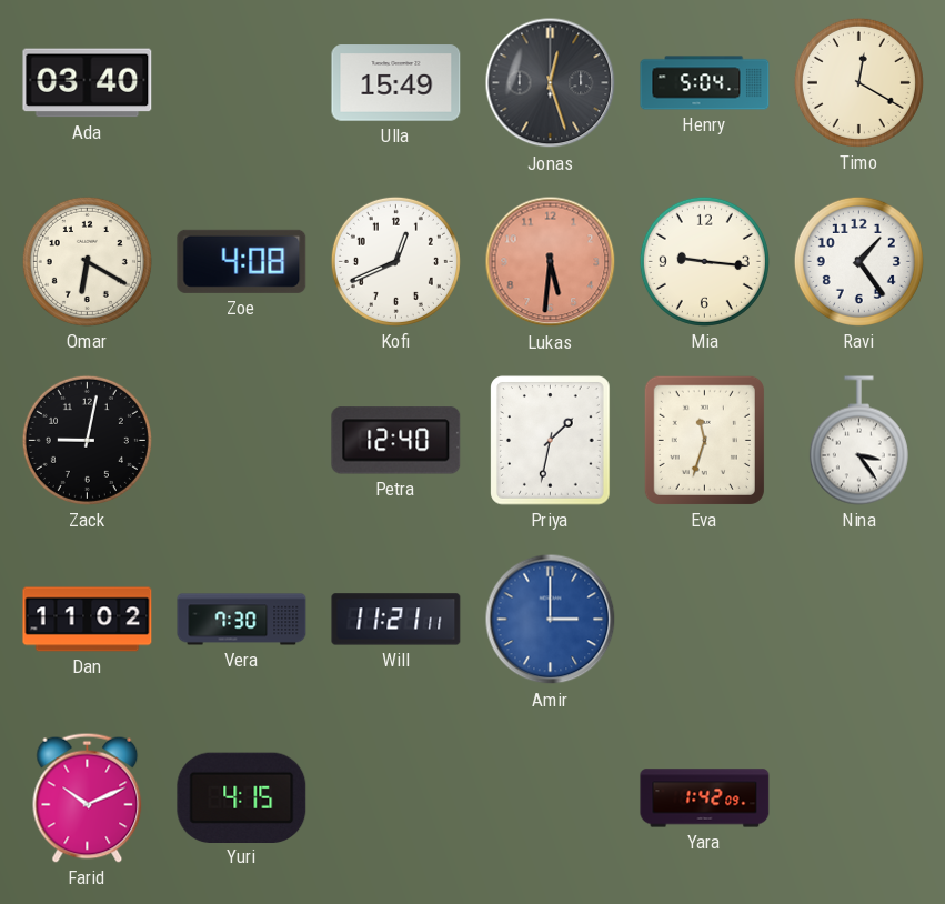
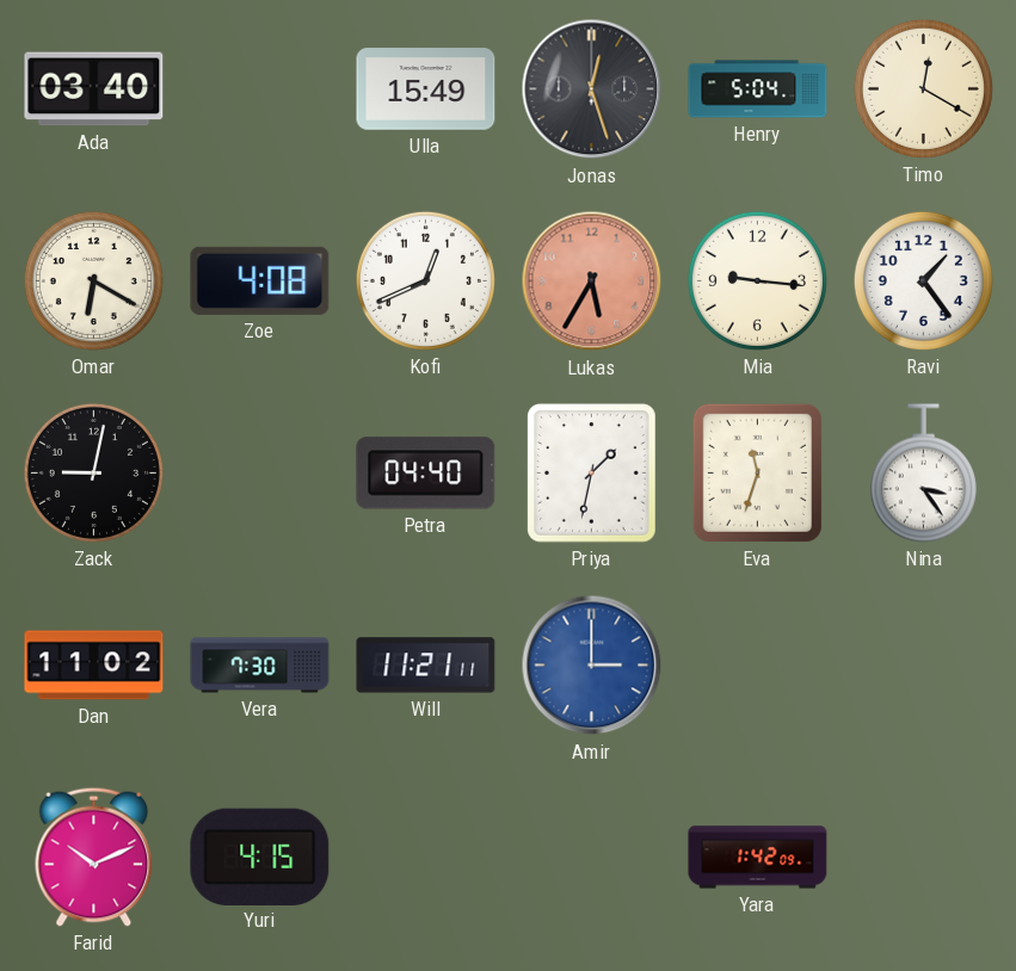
Lukas: 5:31 -> 5:35 (592, 282)
Petra: 12:40 -> 04:40 (426, 474)
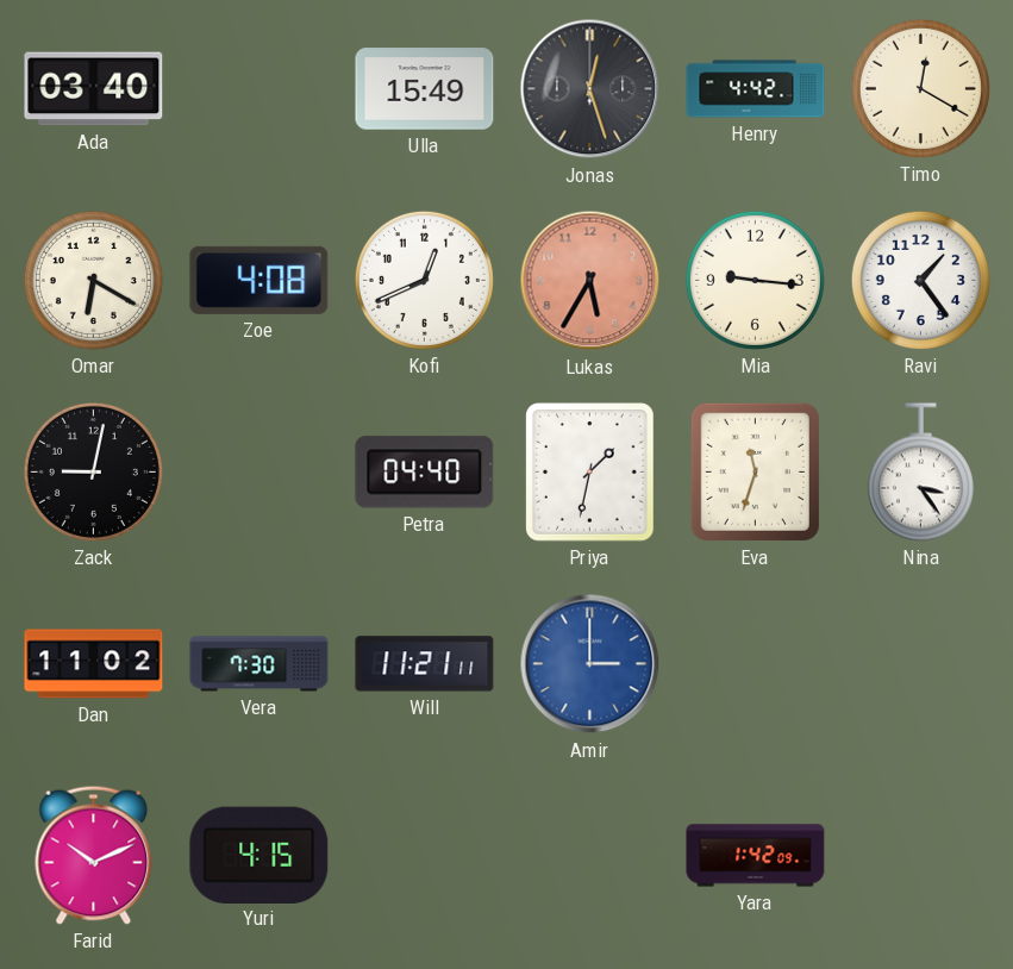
Henry: 5:04 -> 4:42 (756, 89)
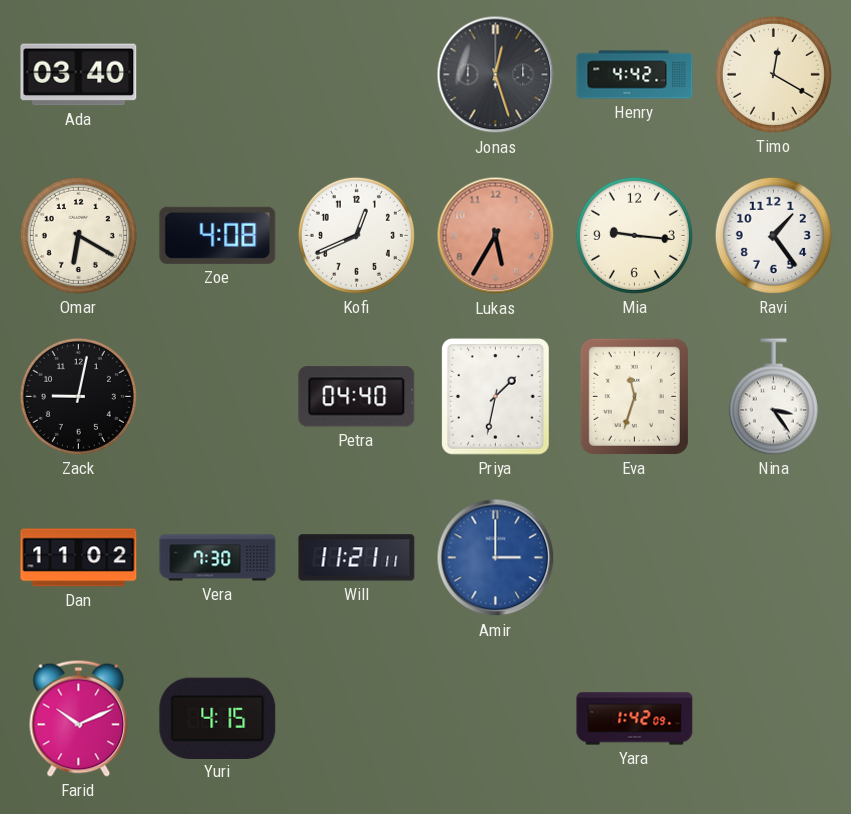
Ulla: 15:49 -> none (425, 89)
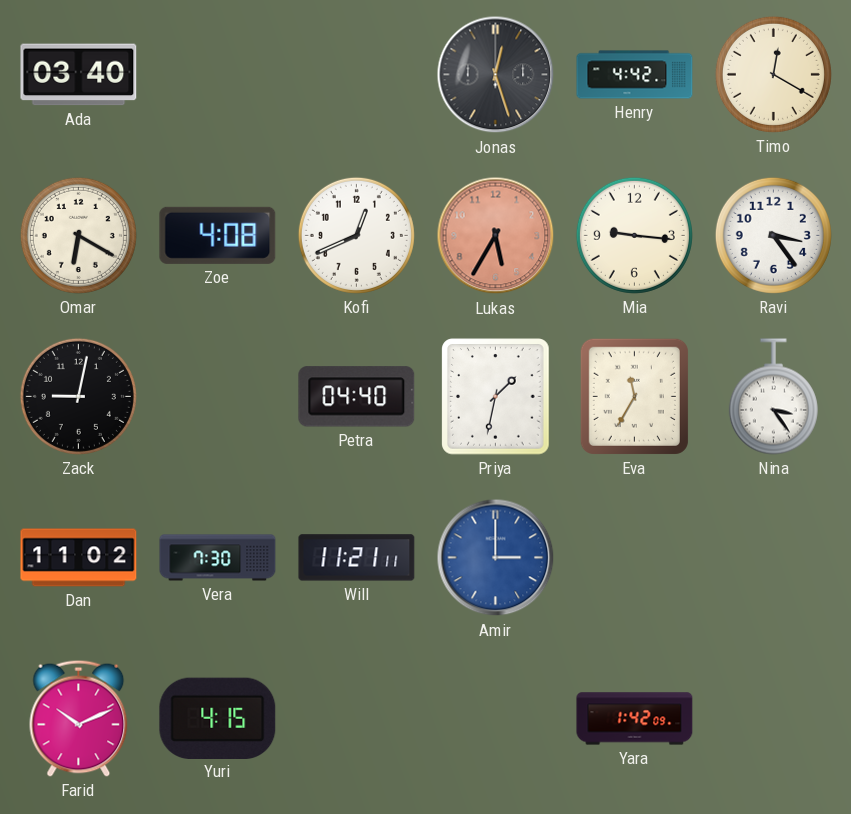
Ravi: 1:24 -> 3:24 (773, 235)
Eva: 11:33 -> 11:35 (634, 396)
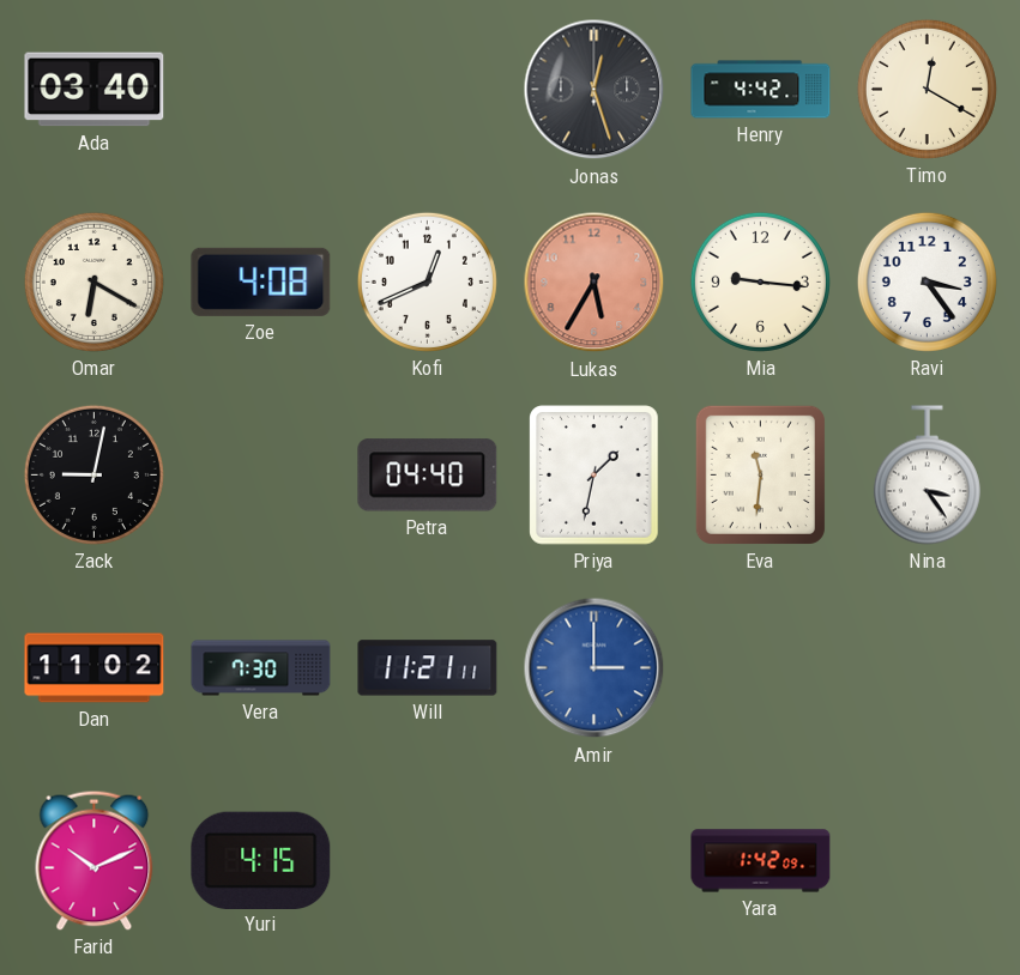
Eva: 11:35 -> 11:31 (760, 474)
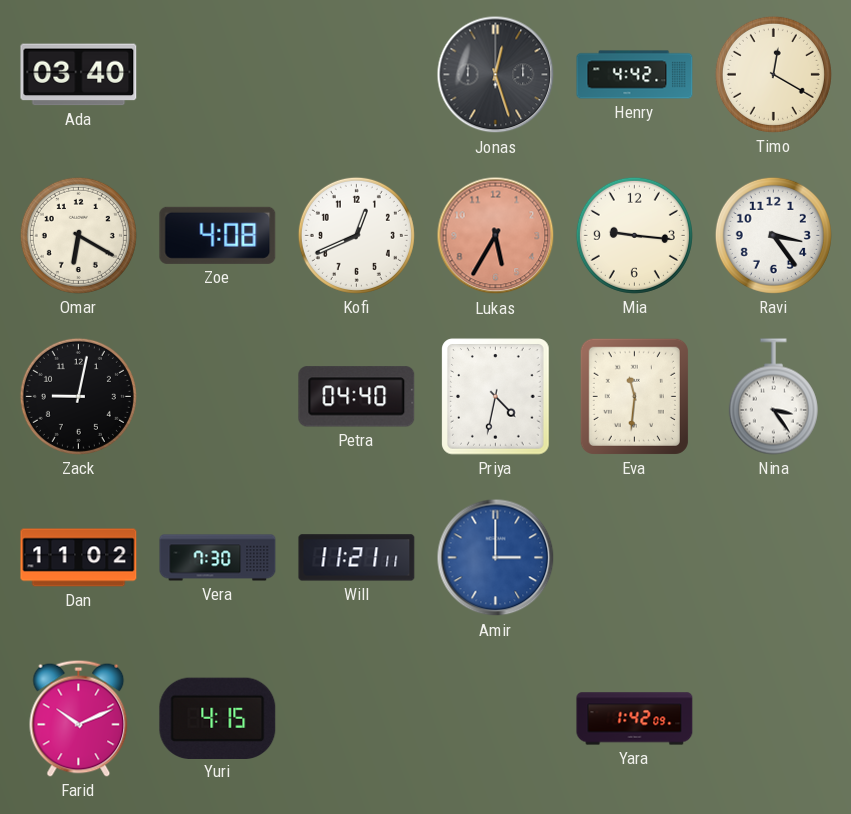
Priya: 1:32 -> 4:32 (496, 397)
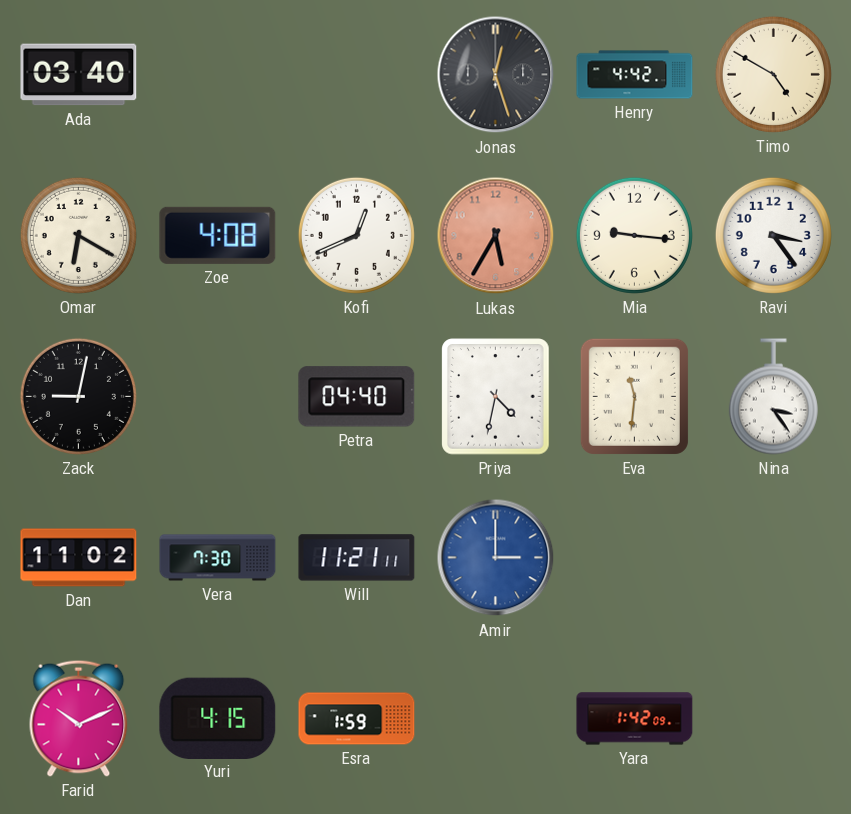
Timo: 12:20 -> 4:50 (773, 74)
Esra: none -> 1:59 (357, 719)
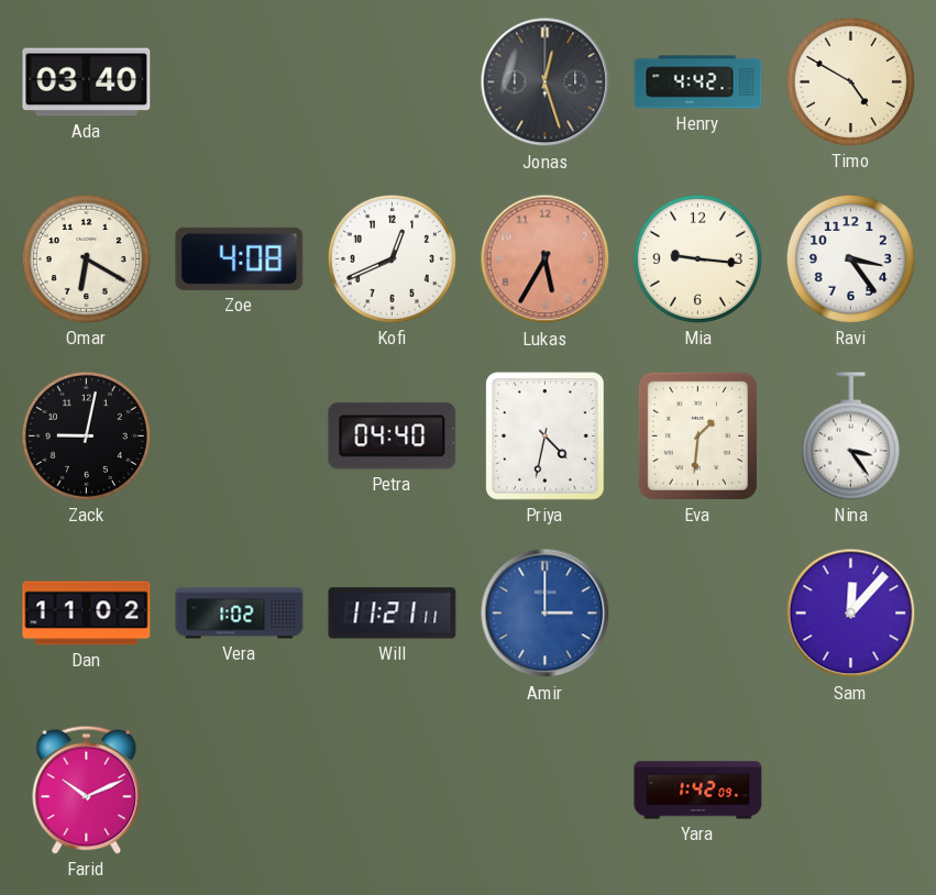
Eva: 11:31 -> 1:31 (697, 435)
Vera: 7:30 -> 1:02 (240, 614)
Sam: none -> 12:07 (851, 614)
Yuri: 4:15 -> none (218, 718)
Esra: 1:59 -> none (357, 719)
